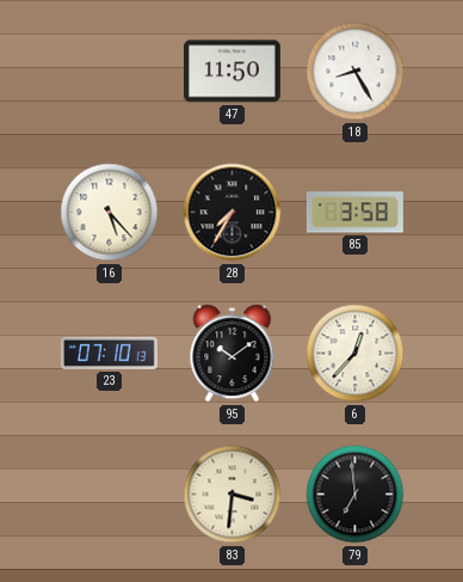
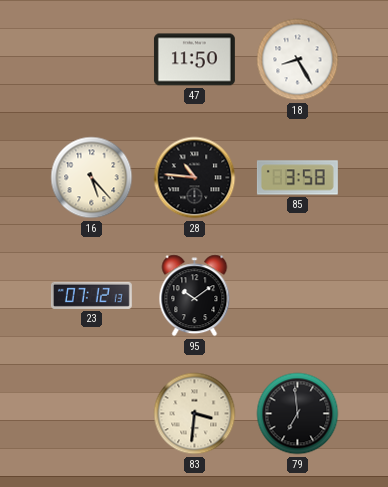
28: 7:35 -> 10:46 (195, 178)
23: 07:10 -> 07:12 (91, 295)
6: 12:37 -> none (356, 354)
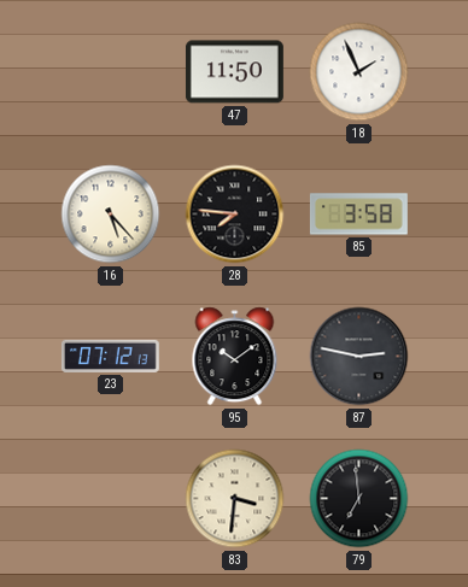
18: 8:25 -> 1:56 (359, 72)
28: 10:46 -> 7:46 (235, 215)
87: none -> 2:47 (359, 357)
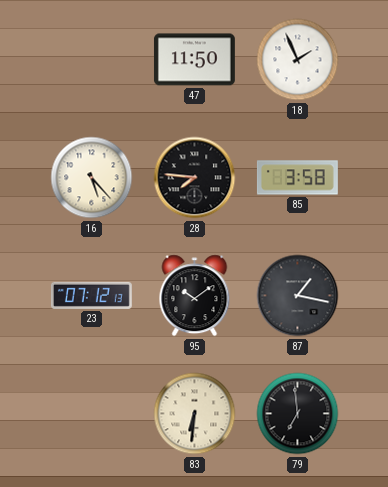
87: 2:47 -> 1:17 (298, 296)
83: 3:31 -> 6:31 (195, 414)
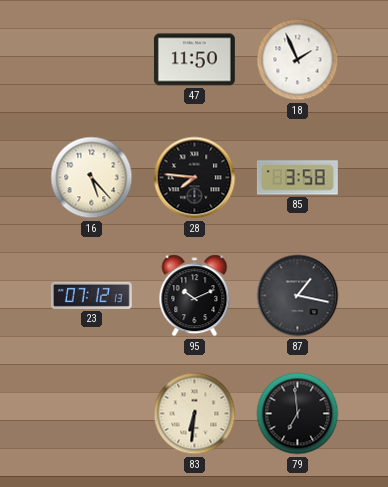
95: 10:09 -> 10:11 (195, 296)
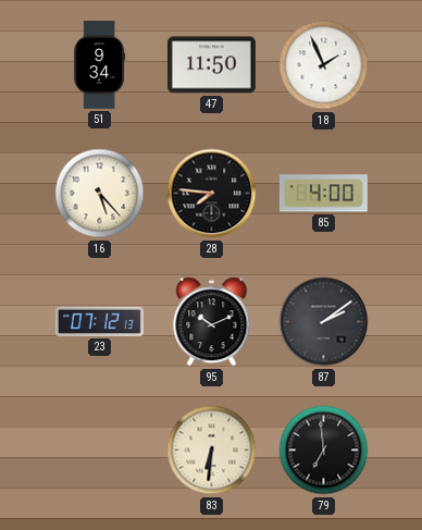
51: none -> 9:34 (100, 65)
85: 3:58 -> 4:00 (323, 194)
87: 1:17 -> 2:09 (324, 322)
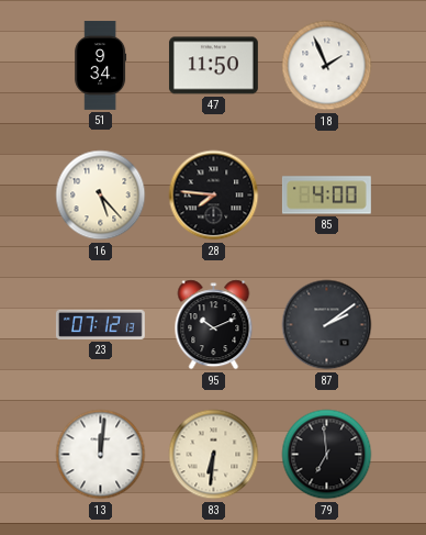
13: none -> 12:01 (101, 455)
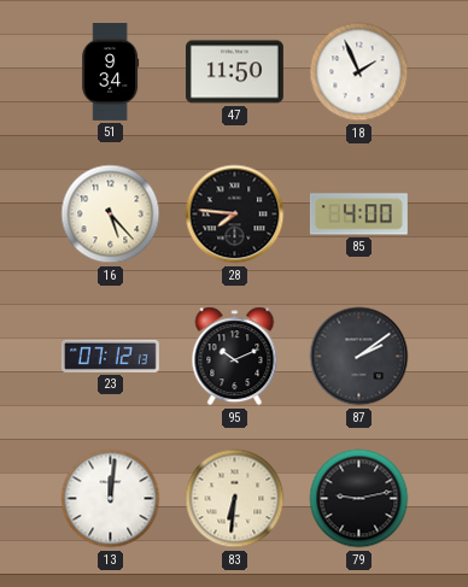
79: 6:59 -> 9:13 (359, 499)
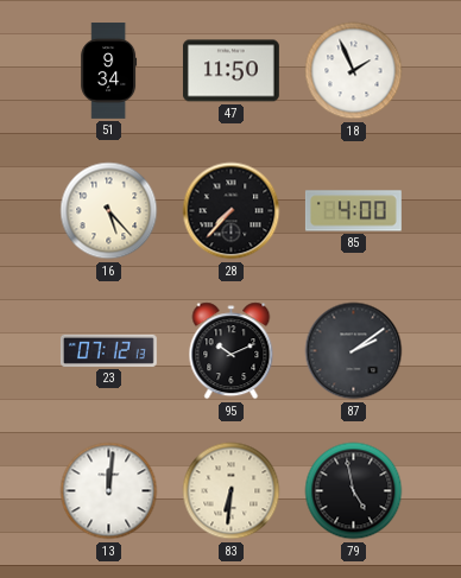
28: 7:46 -> 7:37 (232, 211)
79: 9:13 -> 4:58 (354, 491)
